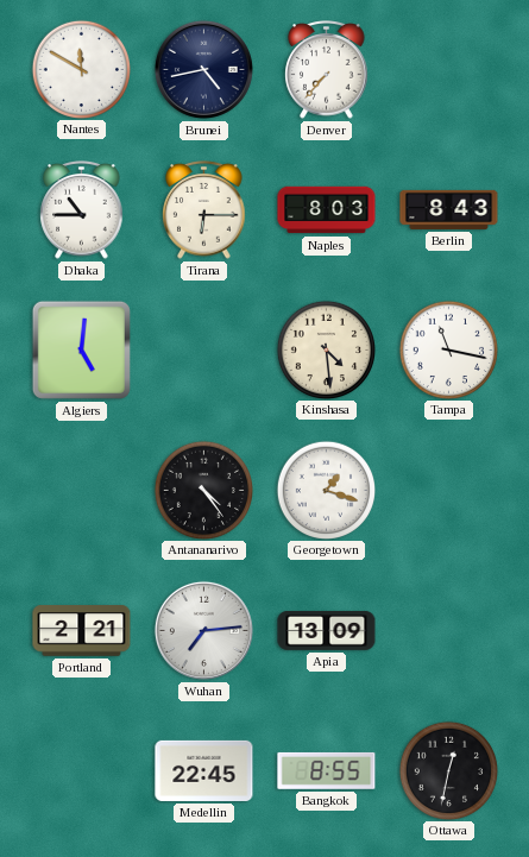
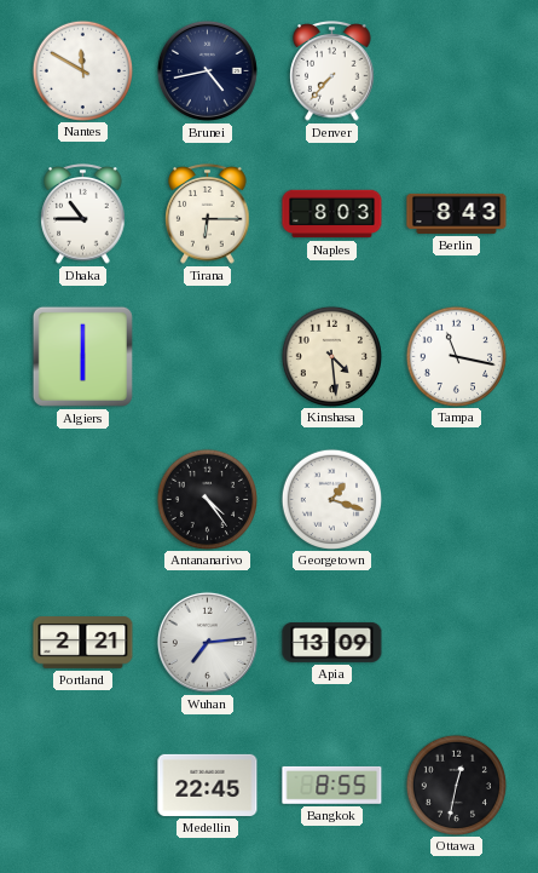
Algiers: 5:01 -> 6:00 (82, 356)
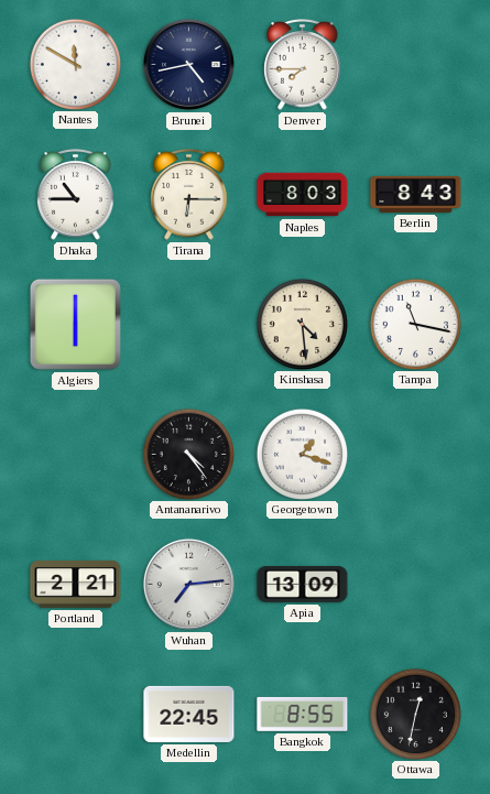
Denver: 7:37 -> 7:45 (303, 65)
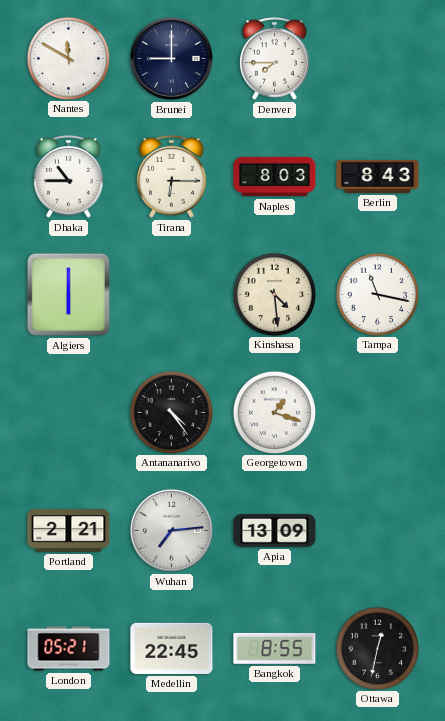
Brunei: 4:43 -> 9:00 (171, 58)
London: none -> 05:21 (69, 649)
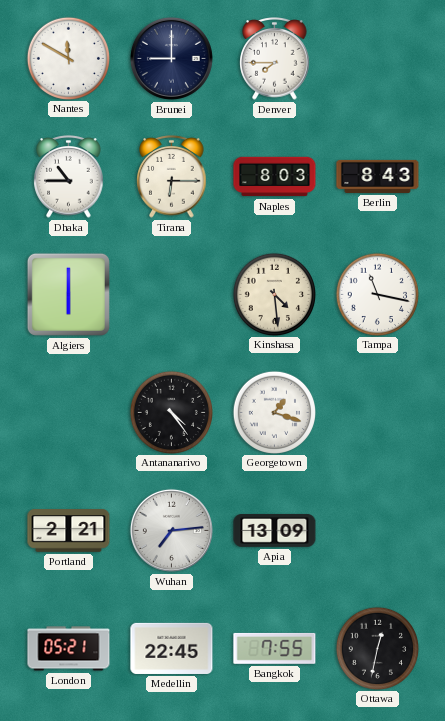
Bangkok: 8:55 -> 7:55 (275, 648)
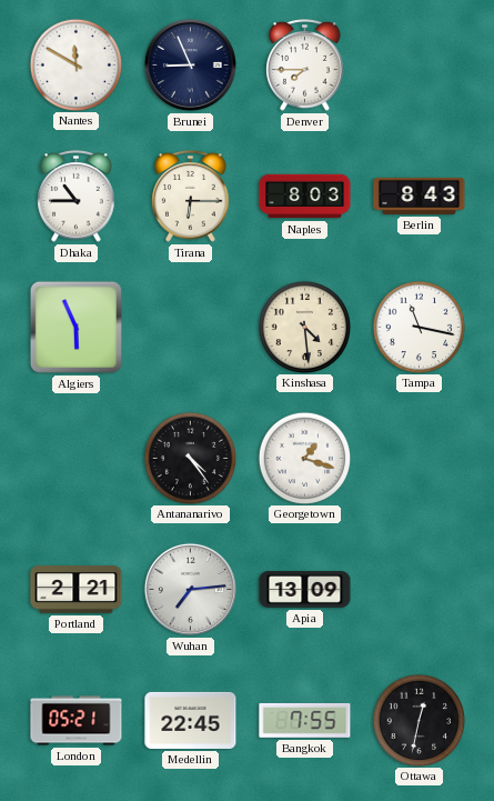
Brunei: 9:00 -> 8:56 (190, 64)
Algiers: 6:00 -> 5:56 (75, 327)
